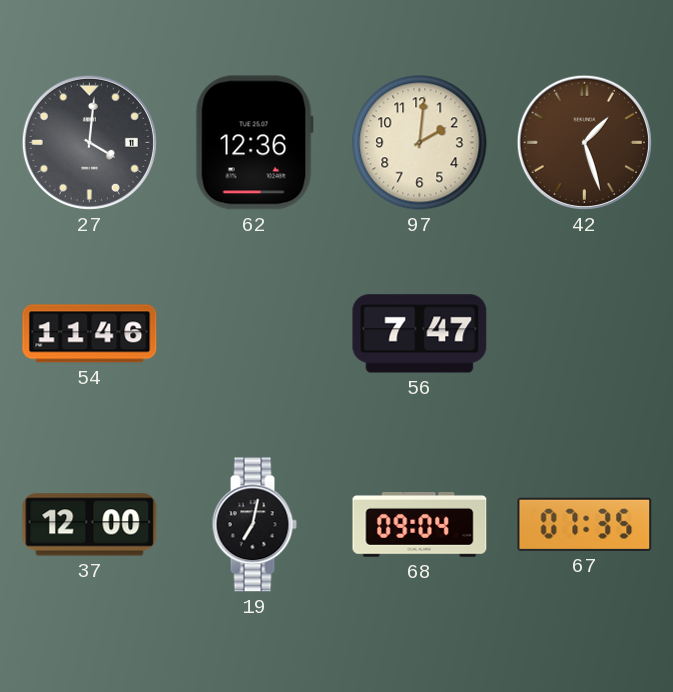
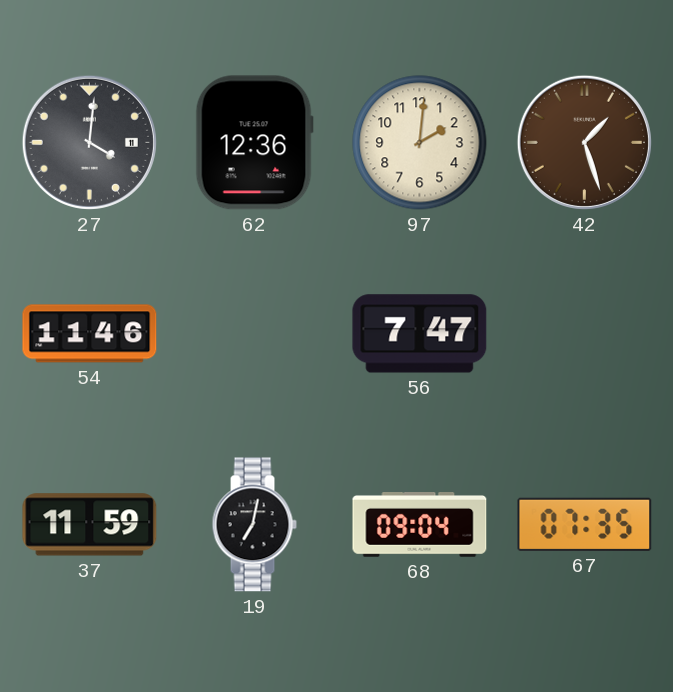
37: 12:00 -> 11:59 (90, 525)
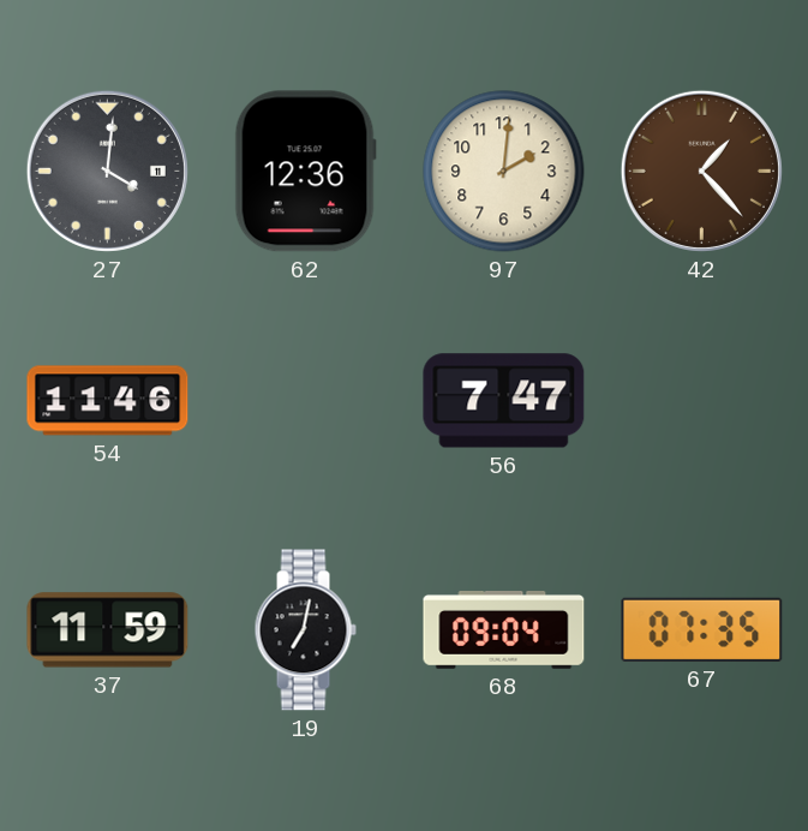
42: 1:27 -> 1:23 (701, 171)
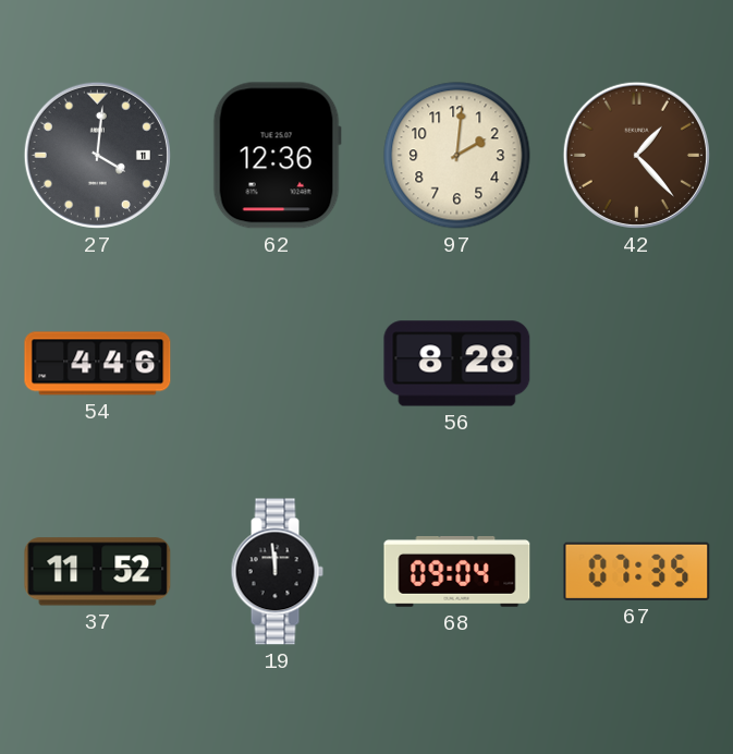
54: 11:46 -> 4:46 (98, 364)
56: 7:47 -> 8:28 (457, 364)
37: 11:59 -> 11:52 (98, 572)
19: 7:02 -> 11:59 (277, 572)
